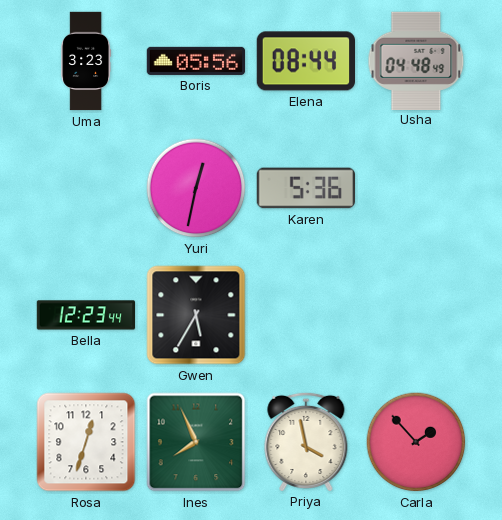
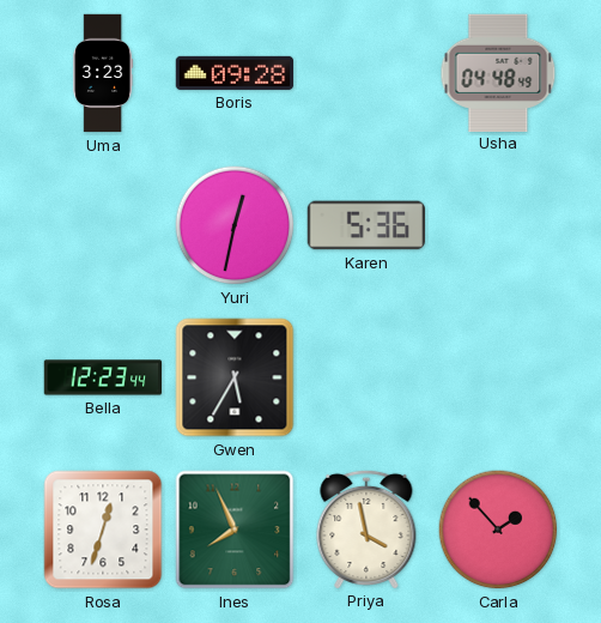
Boris: 05:56 -> 09:28 (235, 73)
Elena: 08:44 -> none (305, 61)
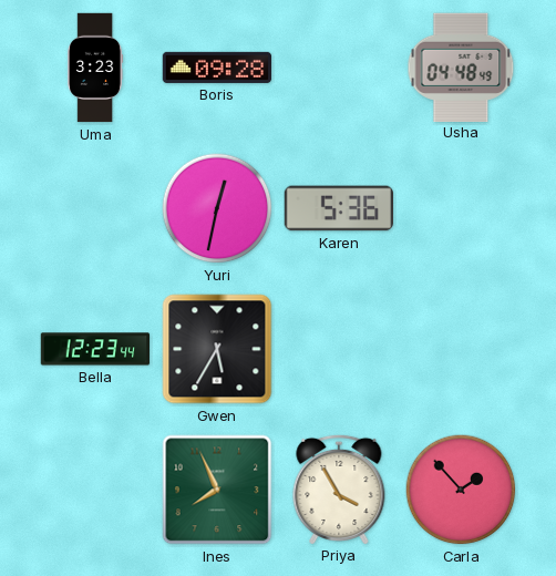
Rosa: 12:33 -> none (103, 530)
Priya: 3:58 -> 3:55 (339, 488)
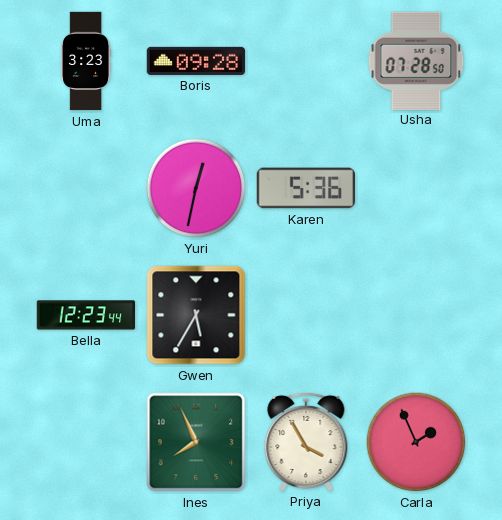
Usha: 04:48 -> 07:28 (416, 60)
Carla: 1:53 -> 1:56 (416, 442)
